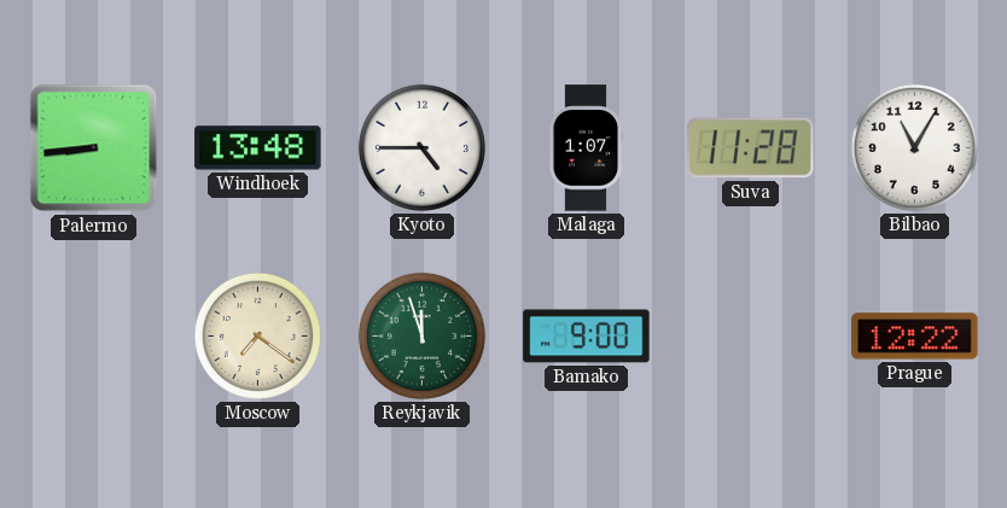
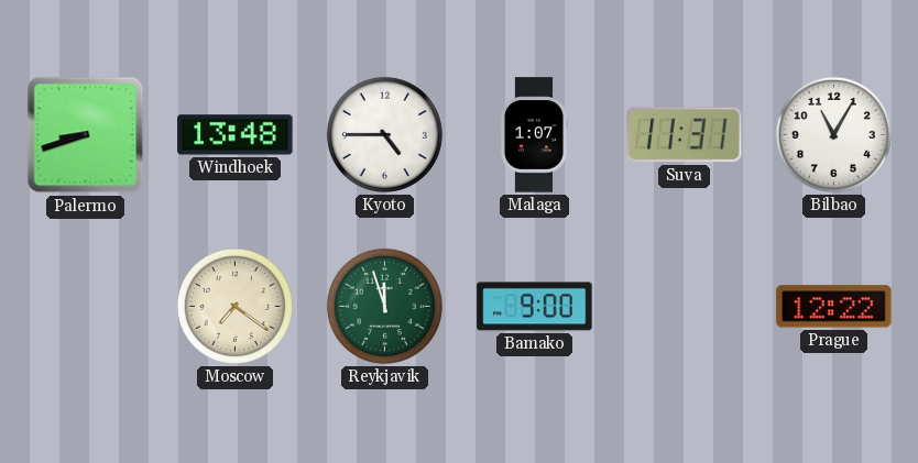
Palermo: 8:44 -> 8:42 (86, 135)
Suva: 11:28 -> 11:31 (685, 135)
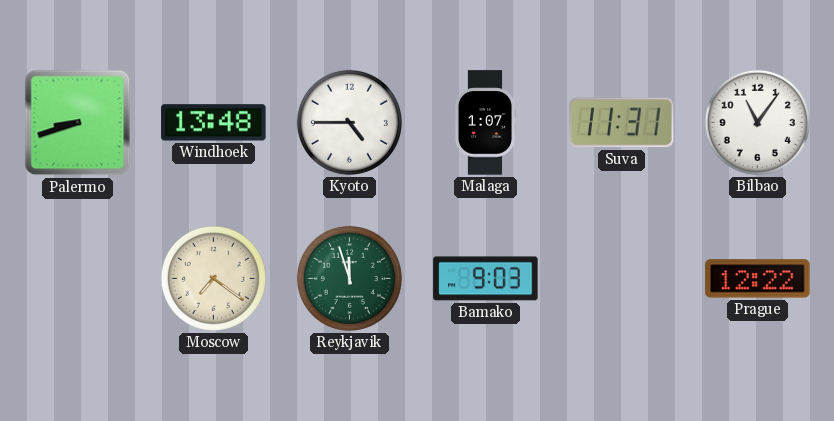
Bilbao: 11:05 -> 11:06 (757, 122)
Bamako: 9:00 -> 9:03 (486, 279)
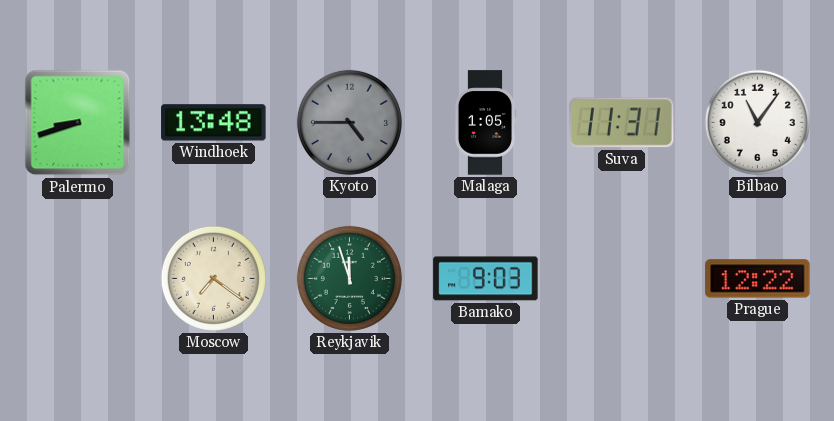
Kyoto dial: white -> grey (349, 122)
Malaga: 1:07 -> 1:05 (485, 123)
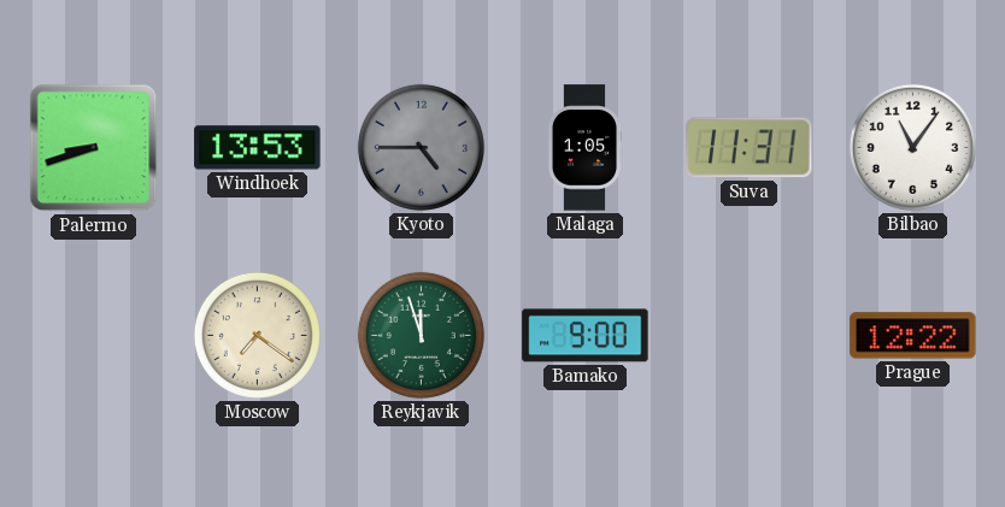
Windhoek: 13:48 -> 13:53 (258, 148)
Bamako: 9:03 -> 9:00 (586, 336)
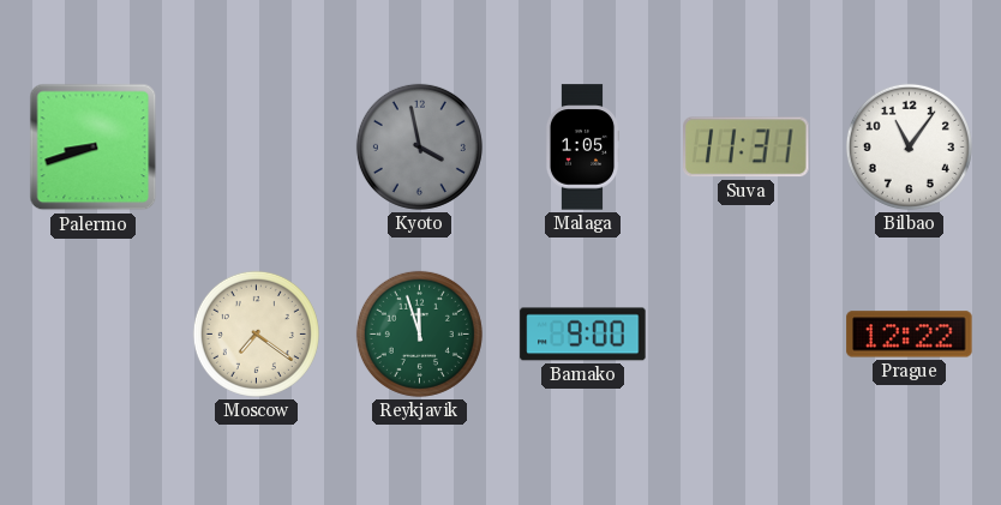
Windhoek: 13:53 -> none (258, 148)
Kyoto: 4:45 -> 3:58 (419, 146)
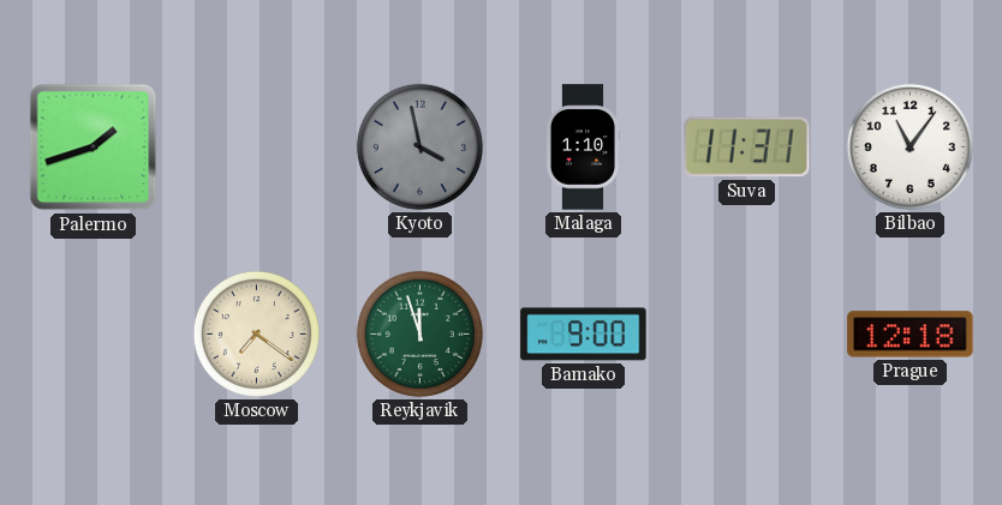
Palermo: 8:42 -> 1:42 (94, 148)
Malaga: 1:05 -> 1:10 (583, 148)
Prague: 12:22 -> 12:18 (911, 335)
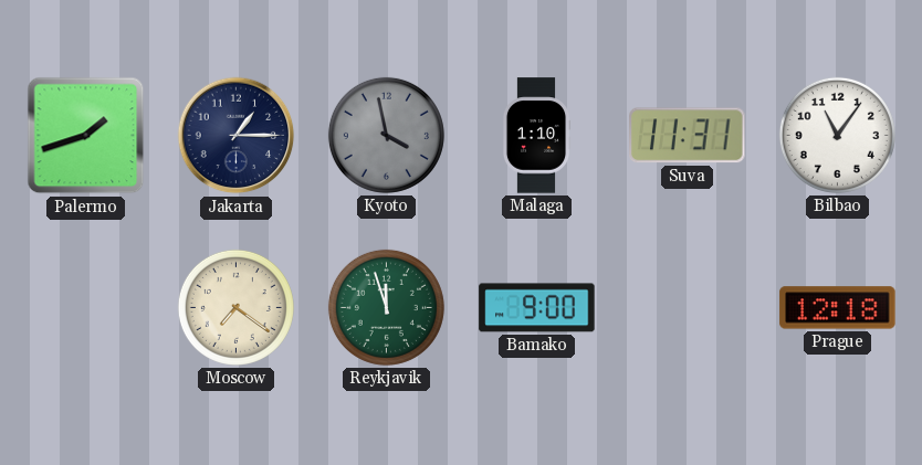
Jakarta: none -> 1:15 (237, 136)
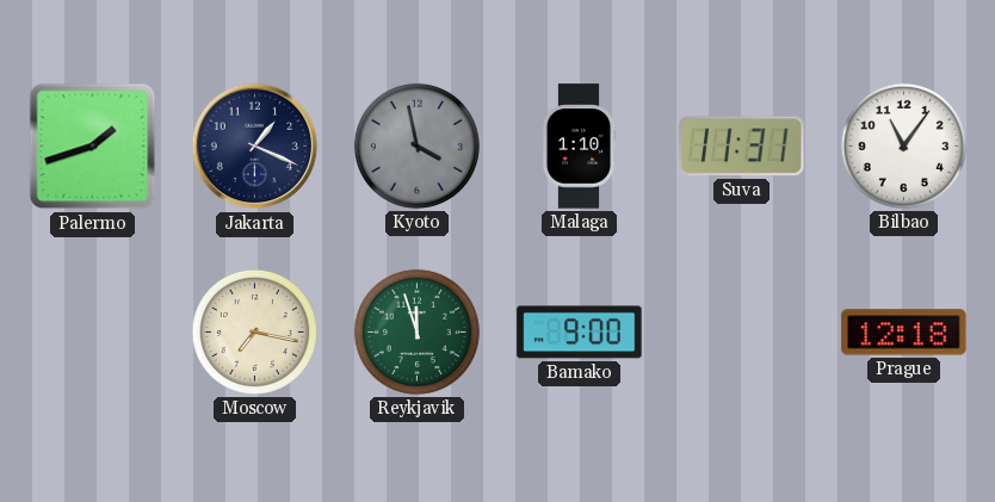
Jakarta: 1:15 -> 1:19 (255, 147)
Moscow: 7:21 -> 7:17 (254, 331)
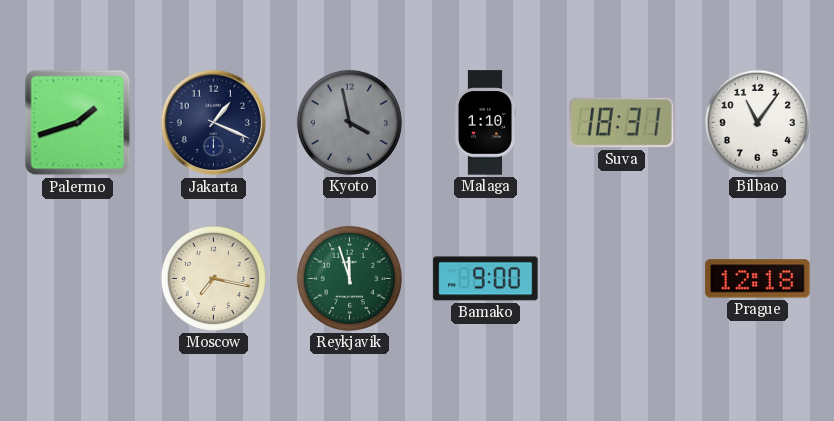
Suva: 11:31 -> 18:31 (622, 123)
